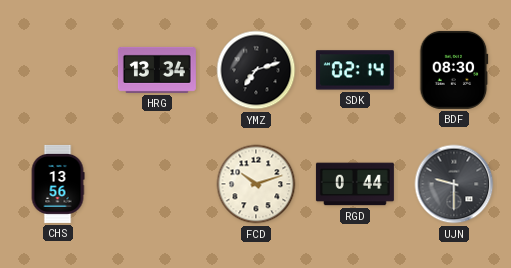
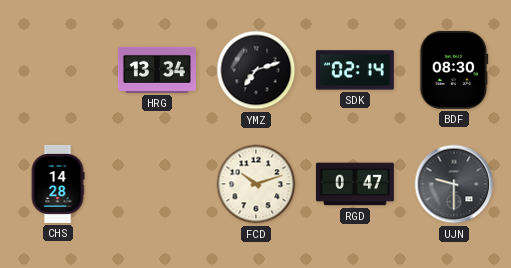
CHS: 13:56 -> 14:28 (58, 184)
RGD: 0:44 -> 0:47 (355, 184)
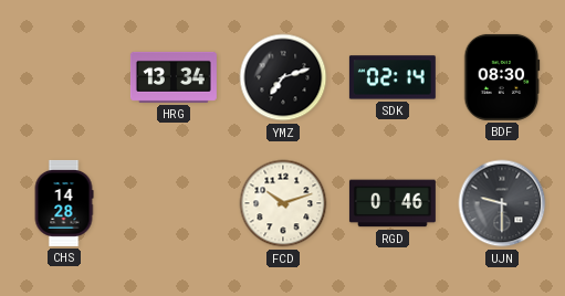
RGD: 0:47 -> 0:46 (393, 203)
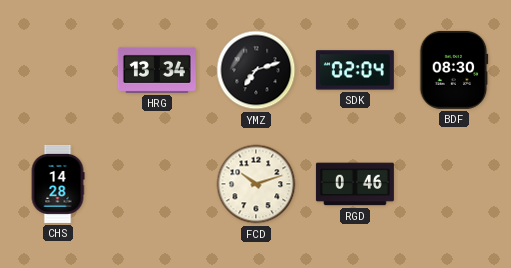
SDK: 02:14 -> 02:04 (355, 70)
UJN: 9:30 -> none (502, 203)
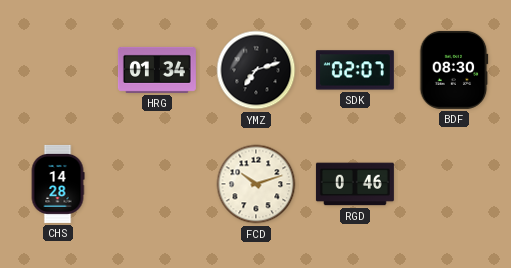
HRG: 13:34 -> 01:34 (157, 70)
SDK: 02:04 -> 02:07 (355, 70)
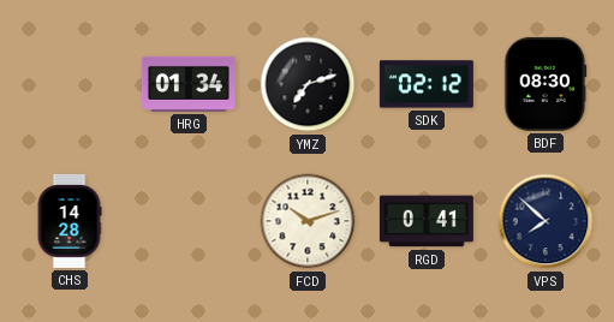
SDK: 02:07 -> 02:12 (427, 84)
RGD: 0:46 -> 0:41 (427, 221)
VPS: none -> 7:52 (546, 221)
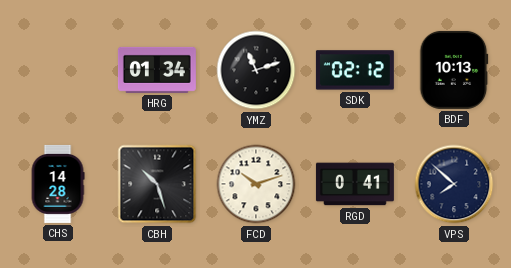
YMZ: 7:12 -> 11:12 (256, 70)
BDF: 08:30 -> 10:13 (454, 70)
CBH: none -> 10:27 (157, 184)
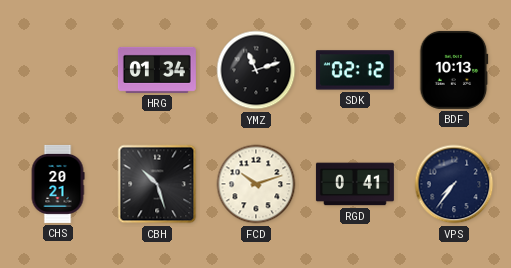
CHS: 14:28 -> 20:21 (58, 184)
VPS: 7:52 -> 7:36 (454, 184)
